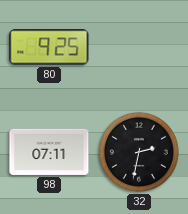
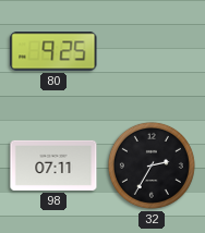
32: 2:32 -> 2:35 (152, 165)
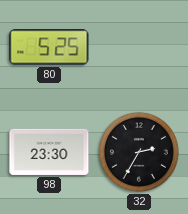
80: 9:25 -> 5:25 (49, 47)
98: 07:11 -> 23:30 (49, 152)
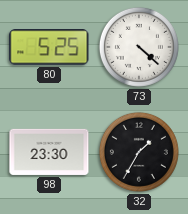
73: none -> 4:22 (139, 47)
32: 2:35 -> 1:35 (139, 152)
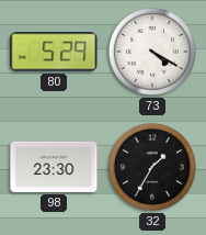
80: 5:25 -> 5:29 (54, 52)
73: 4:22 -> 4:20 (152, 52)
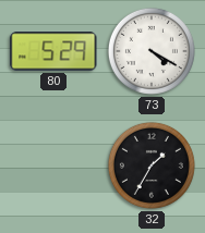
98: 23:30 -> none (54, 167)
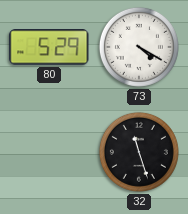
32: 1:35 -> 11:27 (139, 152)
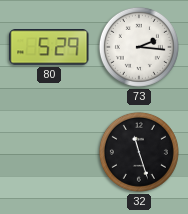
73: 4:20 -> 2:16 (139, 47)
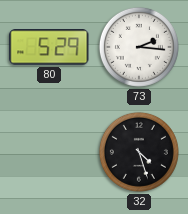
32: 11:27 -> 4:27 (139, 152)
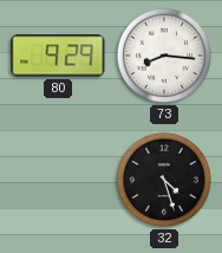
80: 5:29 -> 9:29 (58, 56)
73: 2:16 -> 8:16 (164, 56)
